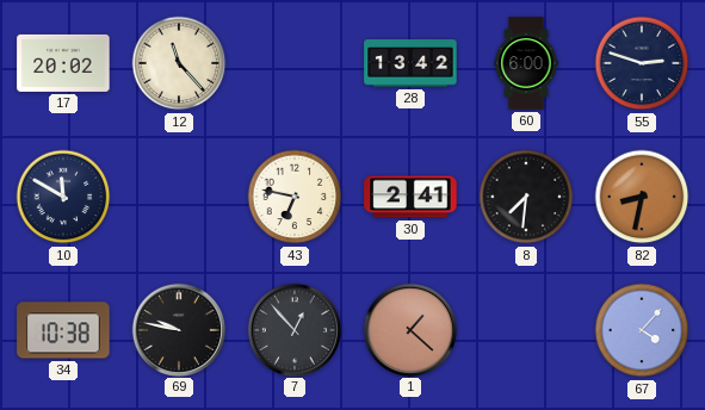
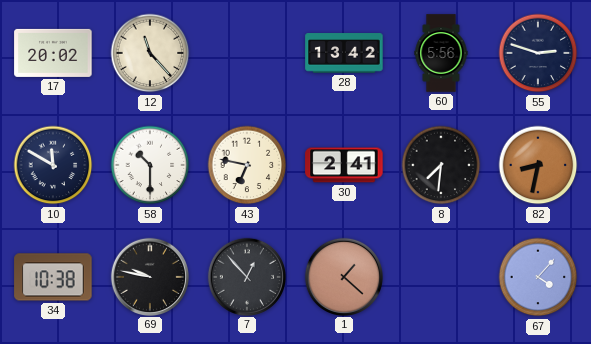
60: 6:00 -> 5:56 (441, 53)
58: none -> 10:30 (150, 165)
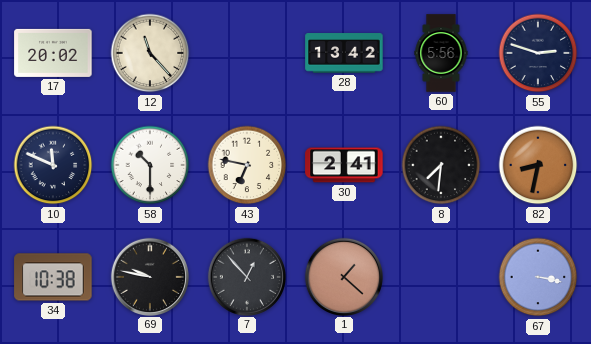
10: 11:50 -> 11:49 (53, 165)
67: 4:07 -> 3:17 (538, 277)
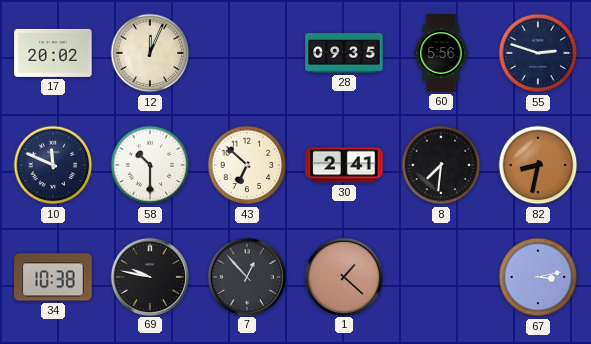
12: 11:23 -> 12:04 (150, 53)
28: 13:42 -> 09:35 (344, 53)
43: 6:47 -> 6:52 (247, 165)
67: 3:17 -> 3:13 (538, 277)
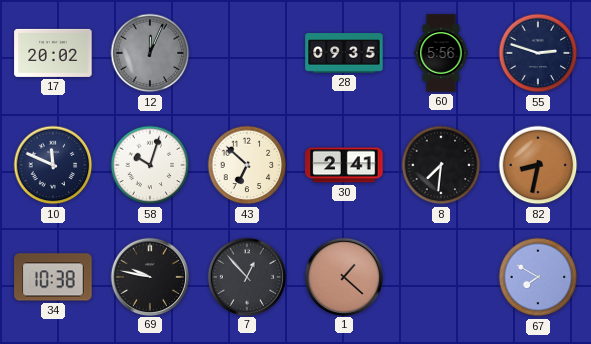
12 dial: cream -> grey (150, 53)
58: 10:30 -> 10:03 (150, 165)
67: 3:13 -> 7:50 (538, 277)
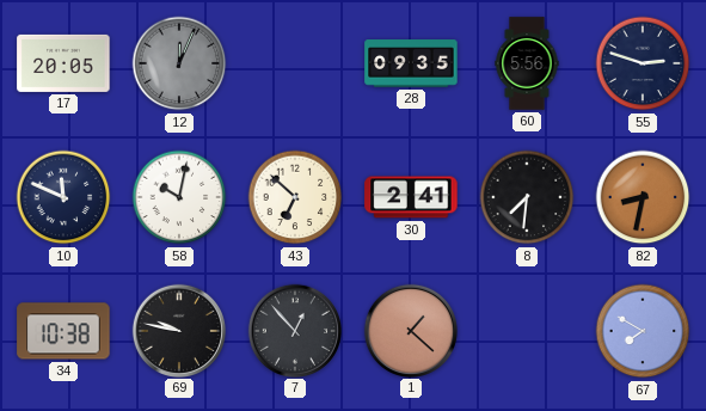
17: 20:02 -> 20:05 (63, 63)
58: 10:03 -> 10:02 (179, 197)
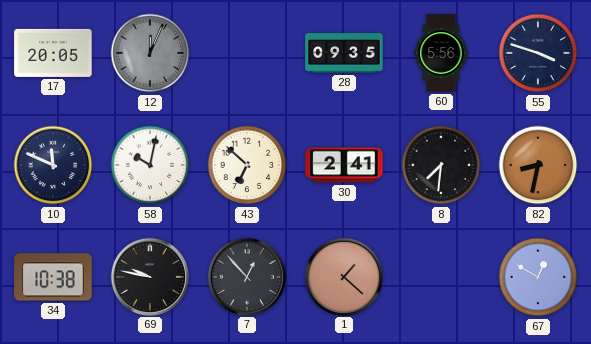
55: 2:48 -> 3:48 (538, 53)
67: 7:50 -> 12:50 (538, 277)
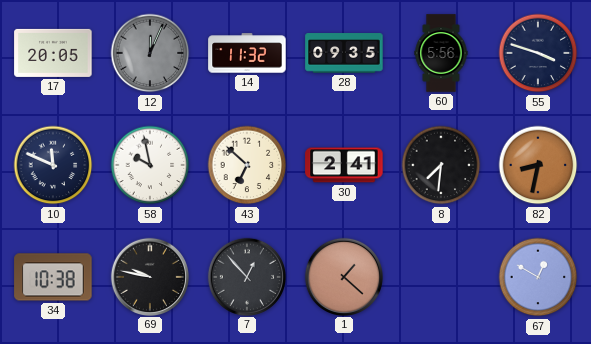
14: none -> 11:32 (247, 53)
58: 10:02 -> 9:58 (150, 165)
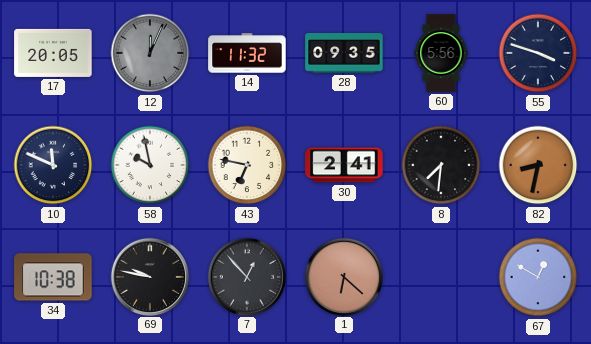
43: 6:52 -> 6:47 (247, 165)
1: 1:22 -> 6:22 (343, 276)
